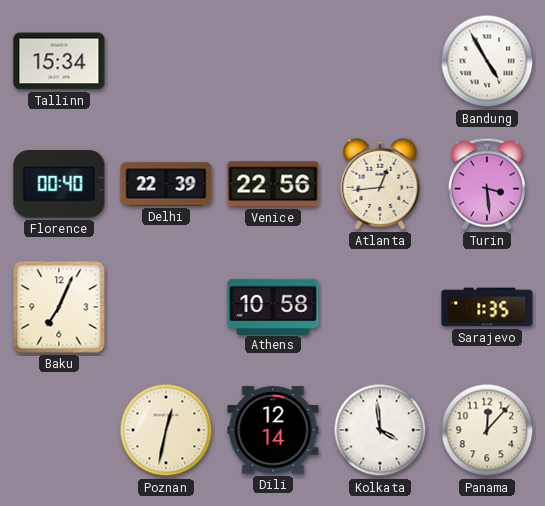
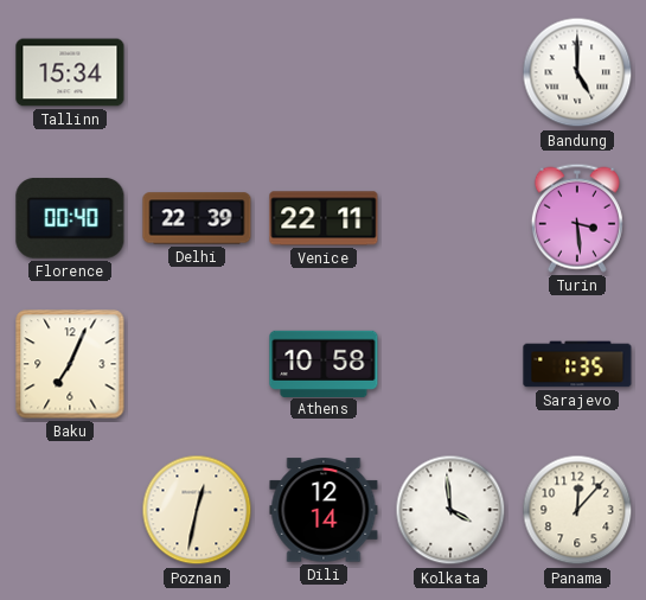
Bandung: 4:55 -> 5:00 (577, 72)
Venice: 22:56 -> 22:11 (324, 218)
Atlanta: 12:44 -> none (380, 184)
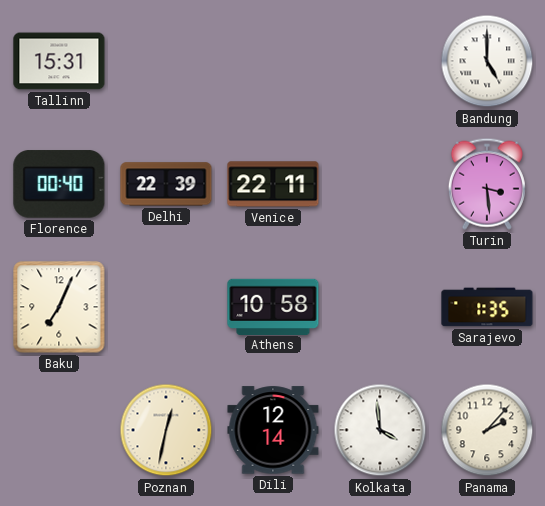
Tallinn: 15:34 -> 15:31 (59, 61)
Panama: 12:07 -> 2:07 (487, 430)
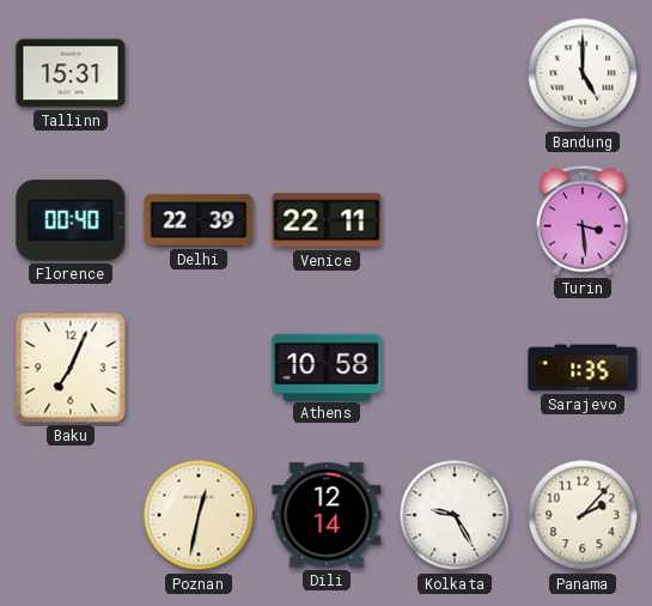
Kolkata: 3:59 -> 9:25 (455, 515)
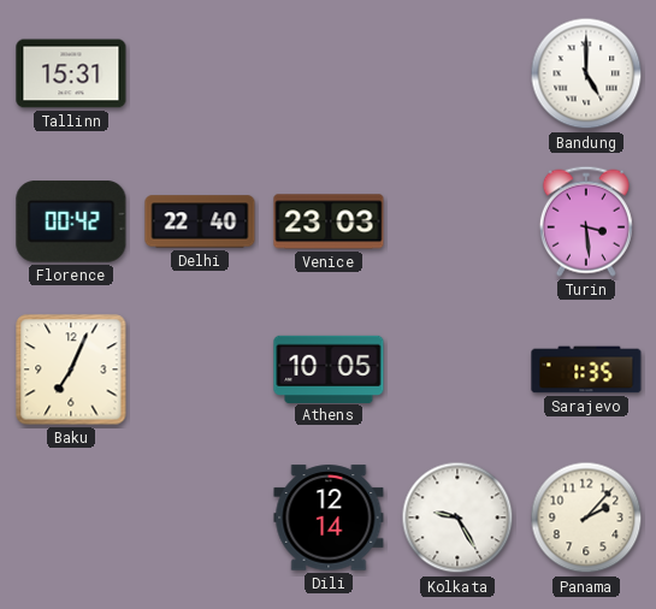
Florence: 00:40 -> 00:42 (71, 221)
Delhi: 22:39 -> 22:40 (200, 221)
Venice: 22:11 -> 23:03 (329, 221)
Athens: 10:58 -> 10:05 (329, 368)
Poznan: 12:32 -> none (199, 515)
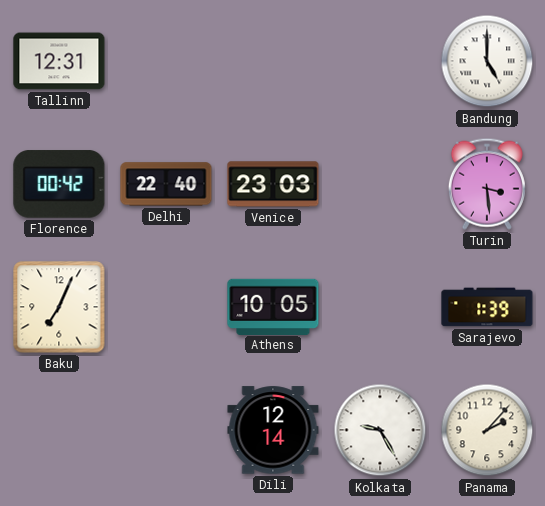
Tallinn: 15:31 -> 12:31 (59, 61)
Sarajevo: 1:35 -> 1:39 (487, 307)
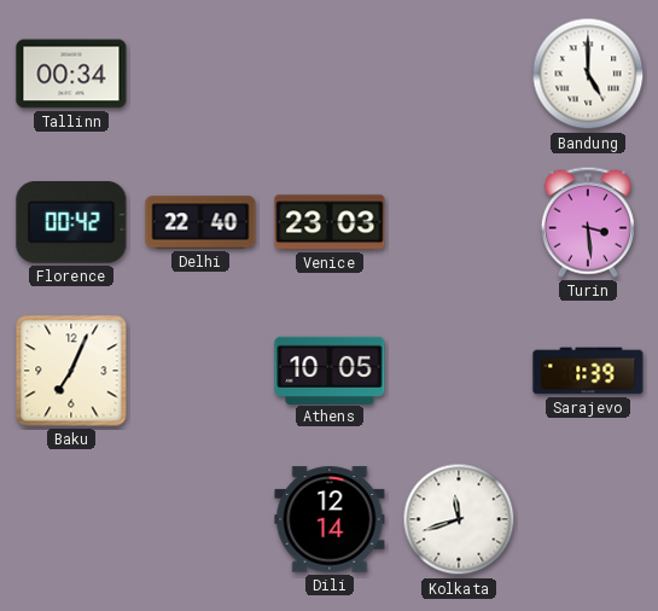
Tallinn: 12:31 -> 00:34 (71, 74)
Kolkata: 9:25 -> 11:42 (459, 519)
Panama: 2:07 -> none (487, 430)
